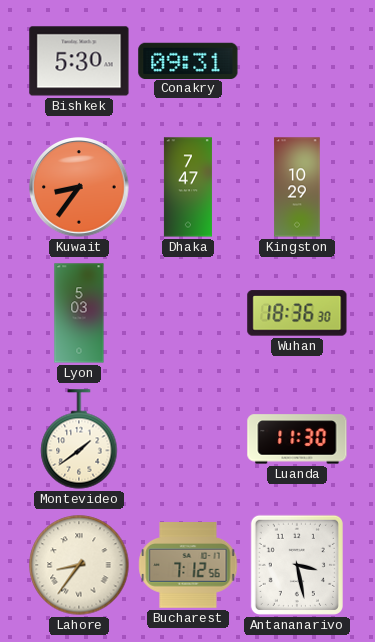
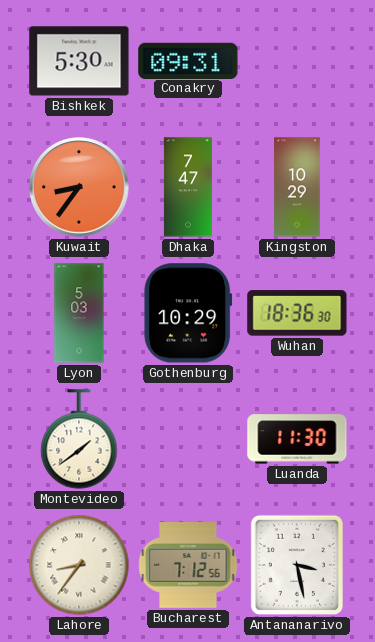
Gothenburg: none -> 10:29 (188, 313)
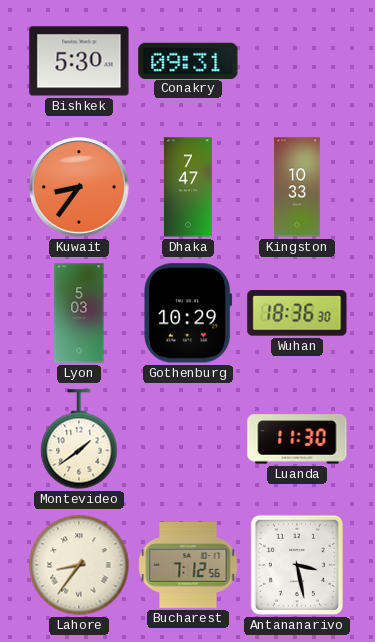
Kingston: 10:29 -> 10:33 (297, 187)
